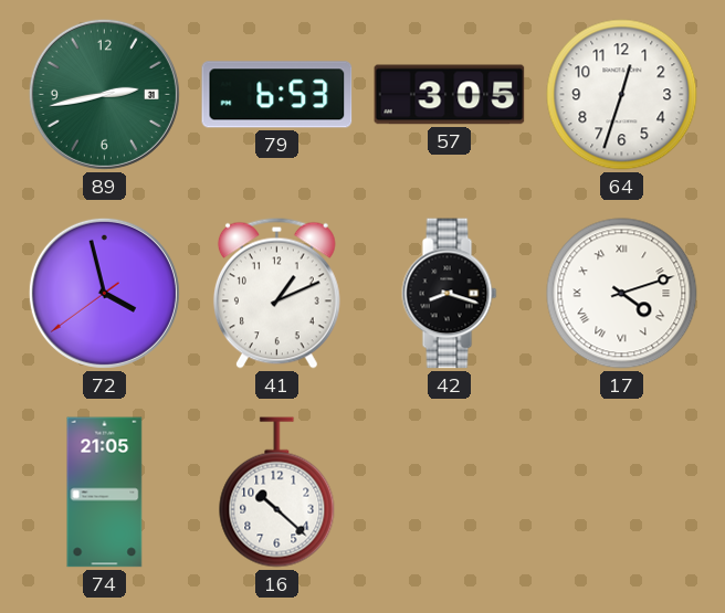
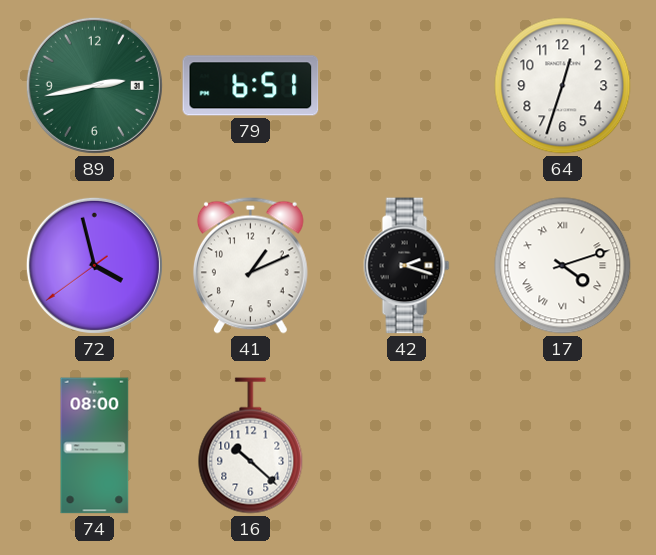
79: 6:53 -> 6:51 (251, 86)
57: 3:05 -> none (450, 95)
42: 8:18 -> 2:18 (407, 266)
74: 21:05 -> 08:00 (95, 446)
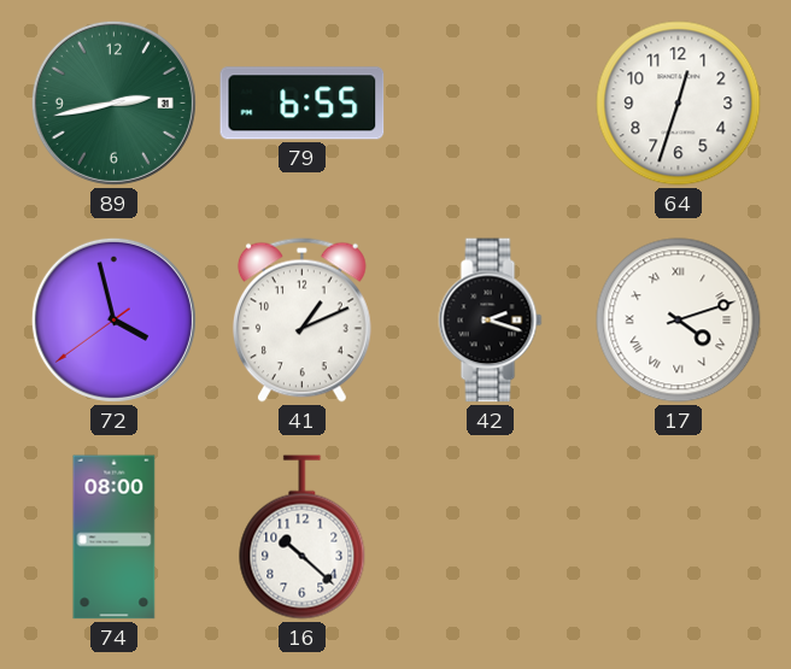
79: 6:51 -> 6:55 (303, 104)
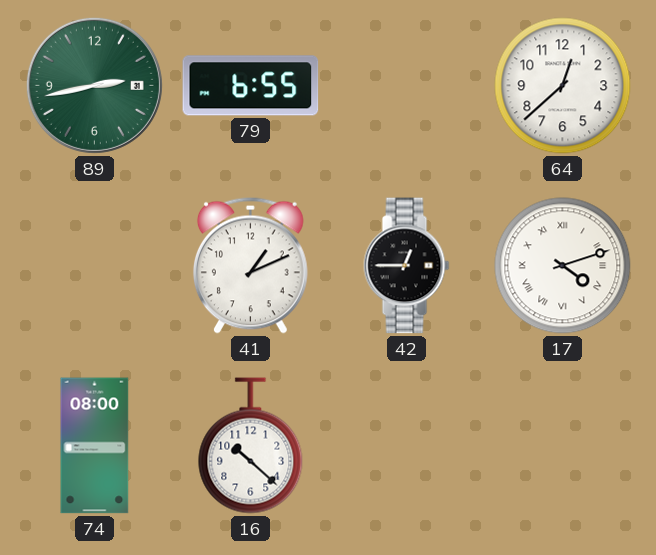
64: 12:33 -> 12:38 (563, 86)
72: 3:57 -> none (113, 319)
42: 2:18 -> 12:45 (407, 266)
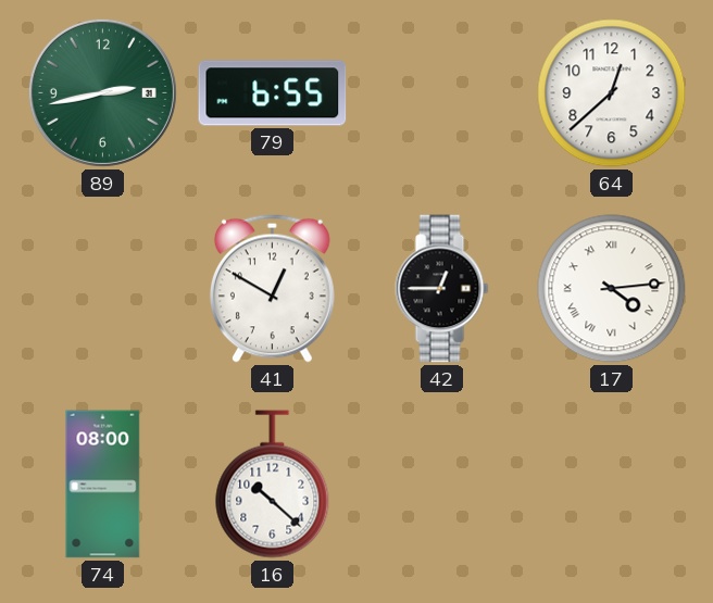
41: 1:11 -> 12:50 (272, 288)
17: 4:12 -> 4:14 (612, 289)
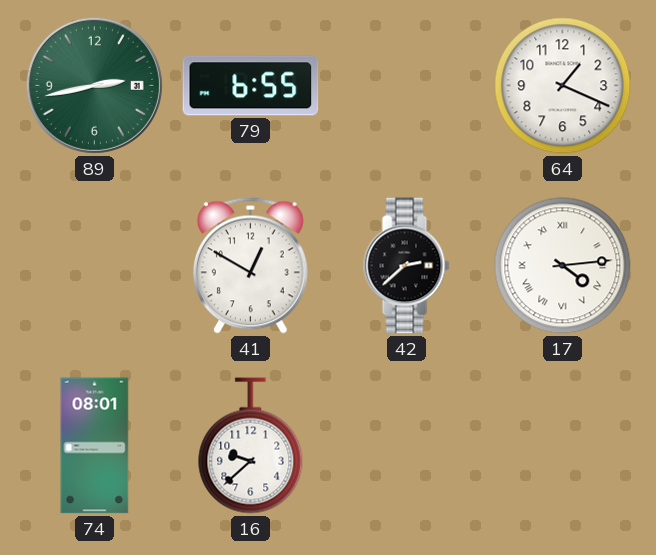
64: 12:38 -> 1:19 (563, 86)
42: 12:45 -> 2:38 (407, 266)
74: 08:00 -> 08:01 (95, 446)
16: 10:22 -> 9:38 (251, 446)
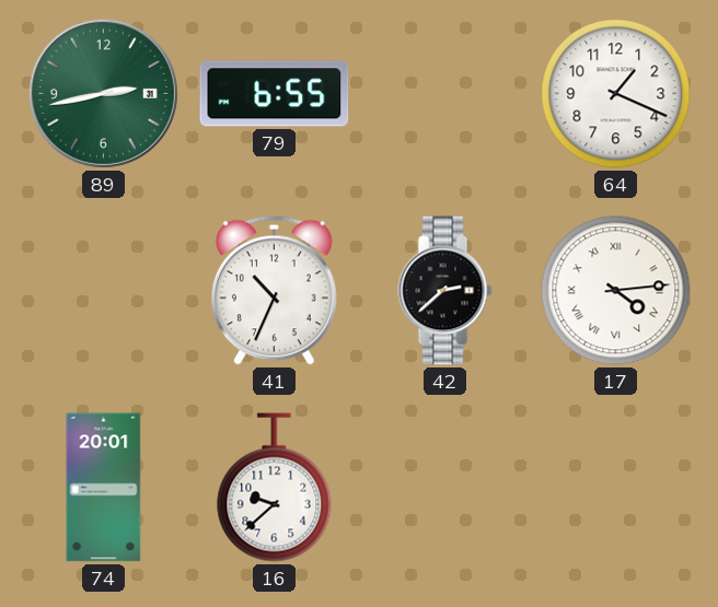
41: 12:50 -> 10:34 (274, 290)
74: 08:01 -> 20:01 (104, 488)
